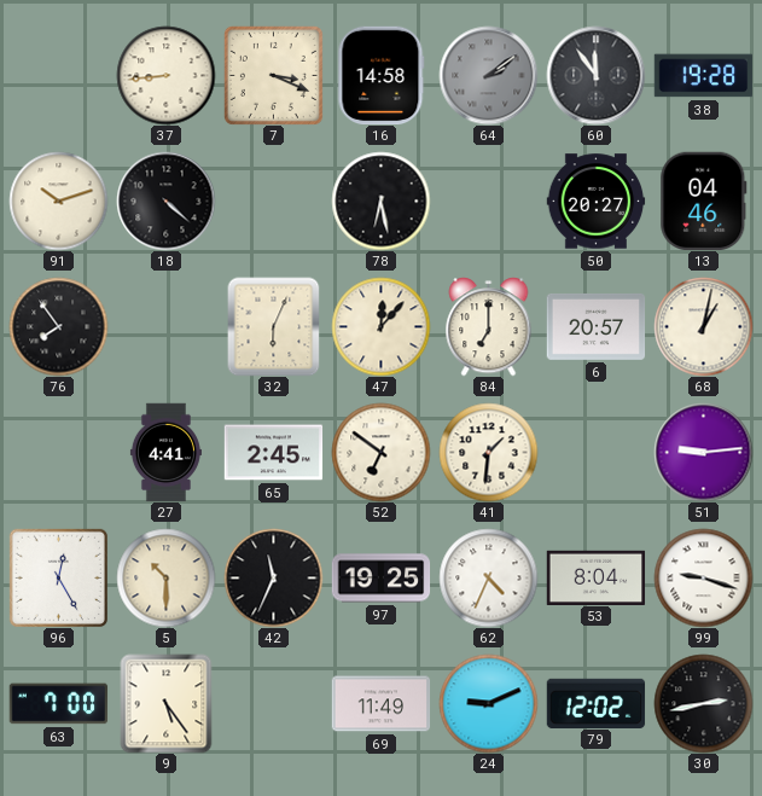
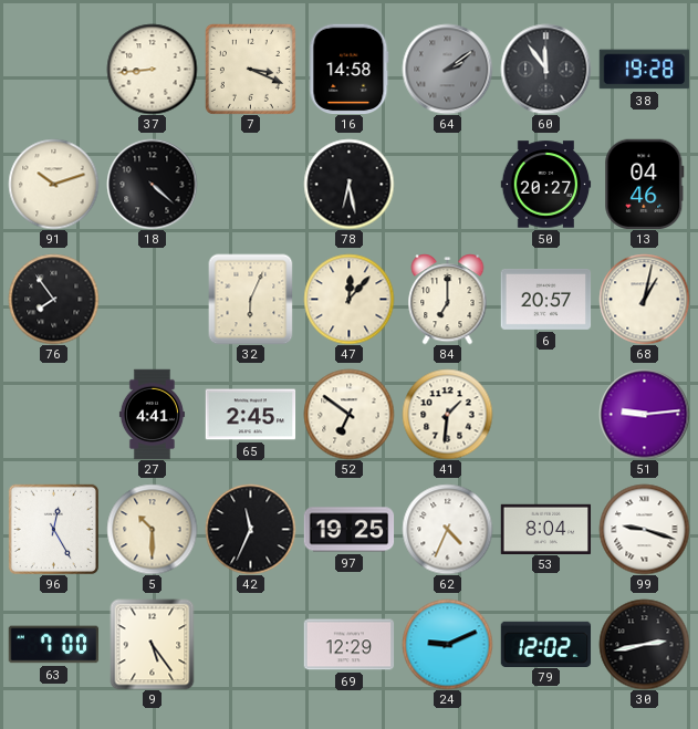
69: 11:49 -> 12:29 (348, 645)
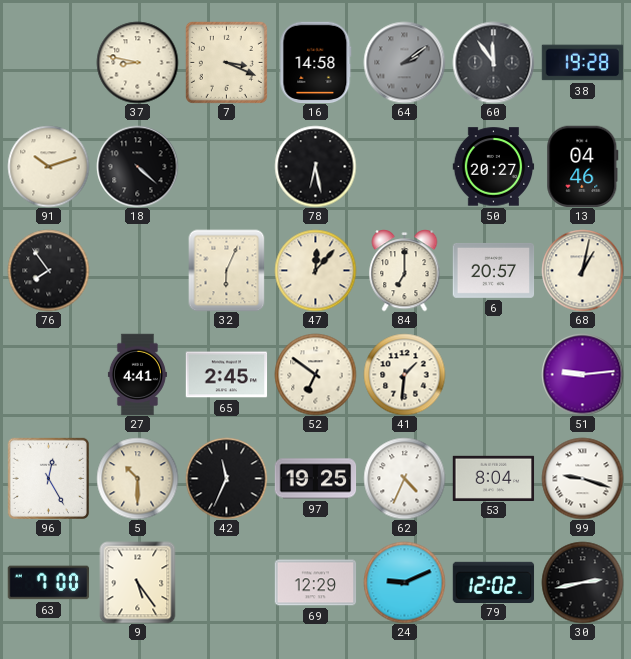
37: 8:44 -> 8:47 (137, 62)
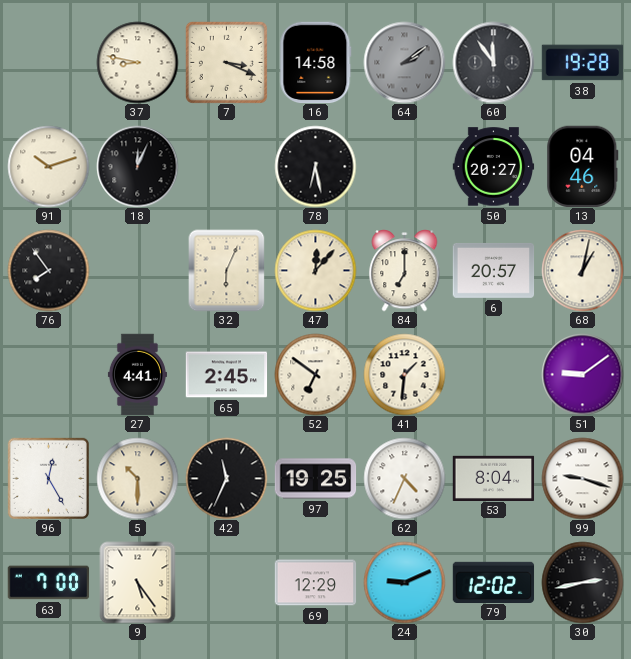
18: 4:22 -> 12:04 (137, 166)
51: 9:14 -> 9:09 (582, 374)
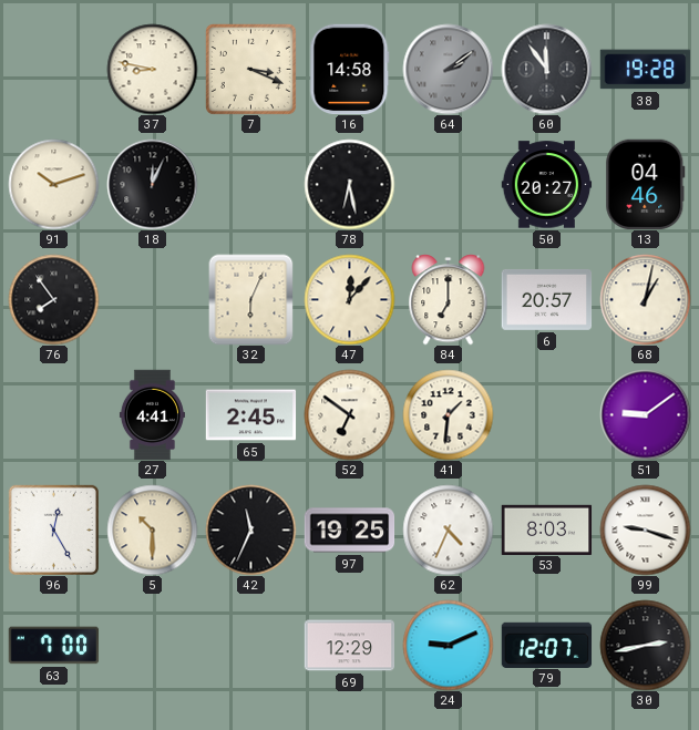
53: 8:04 -> 8:03 (546, 529)
9: 5:24 -> none (138, 582)
79: 12:02 -> 12:07 (546, 645)
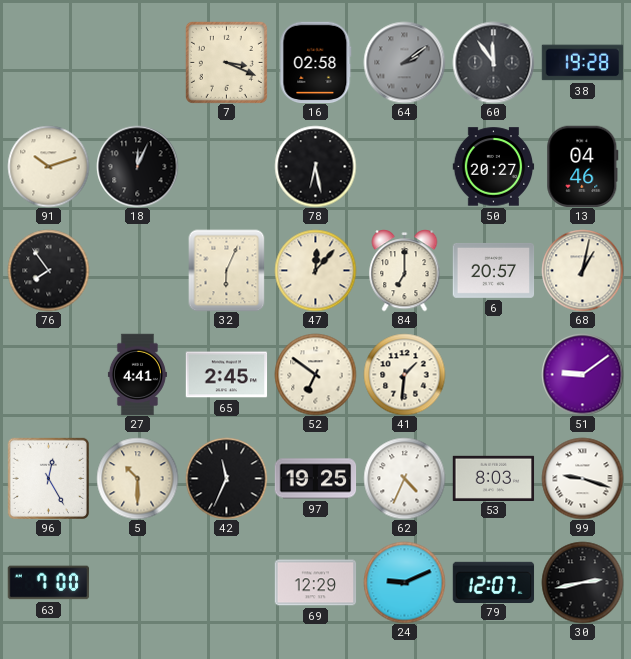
37: 8:47 -> none (152, 69)
16: 14:58 -> 02:58 (316, 62)
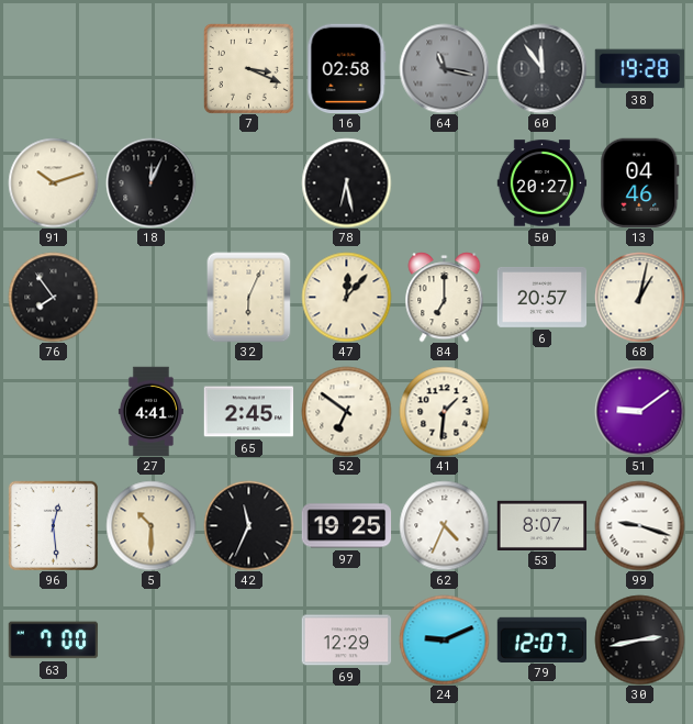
64: 2:09 -> 11:17 (444, 68)
96: 12:25 -> 12:29 (53, 525)
53: 8:03 -> 8:07 (541, 525)
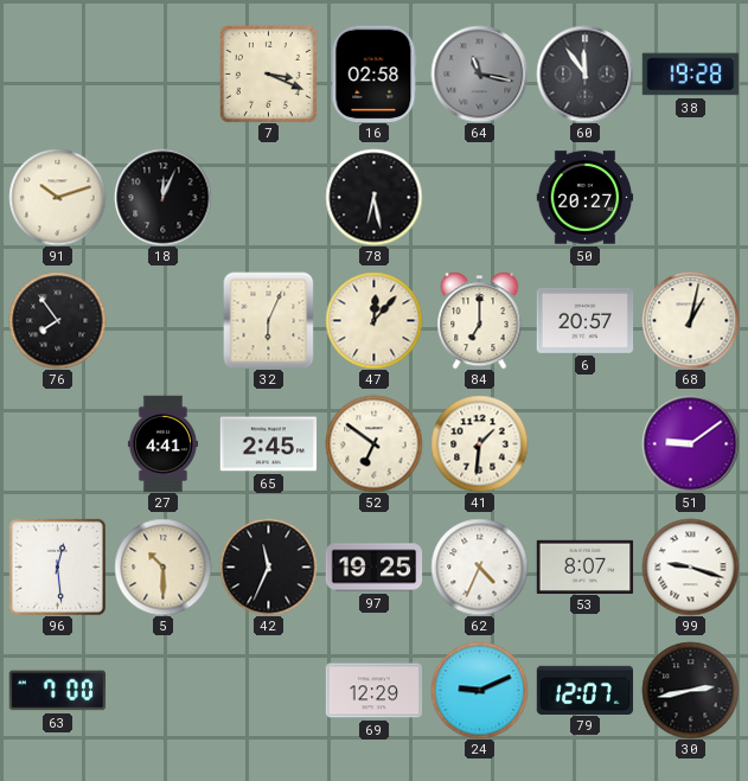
13: 04:46 -> none (640, 182)
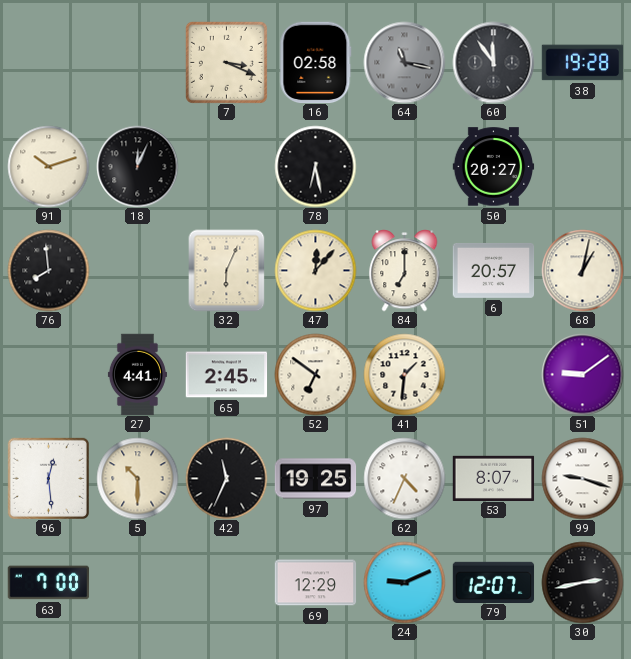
76: 7:54 -> 7:59 (48, 270)
